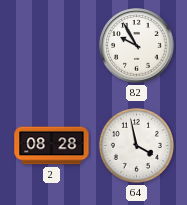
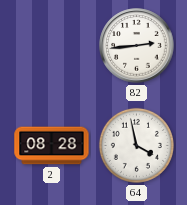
82: 9:55 -> 2:44 (137, 46)
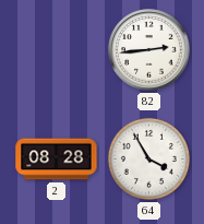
64: 3:58 -> 3:55 (148, 158)
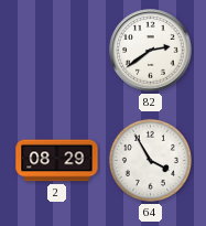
82: 2:44 -> 2:39 (151, 51)
2: 08:28 -> 08:29 (57, 161)
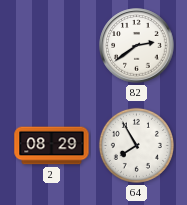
64: 3:55 -> 7:55 (136, 145)
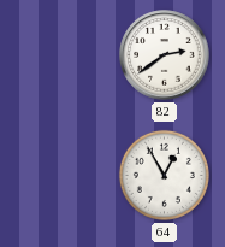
2: 08:29 -> none (52, 146)
64: 7:55 -> 12:55 (164, 175)
